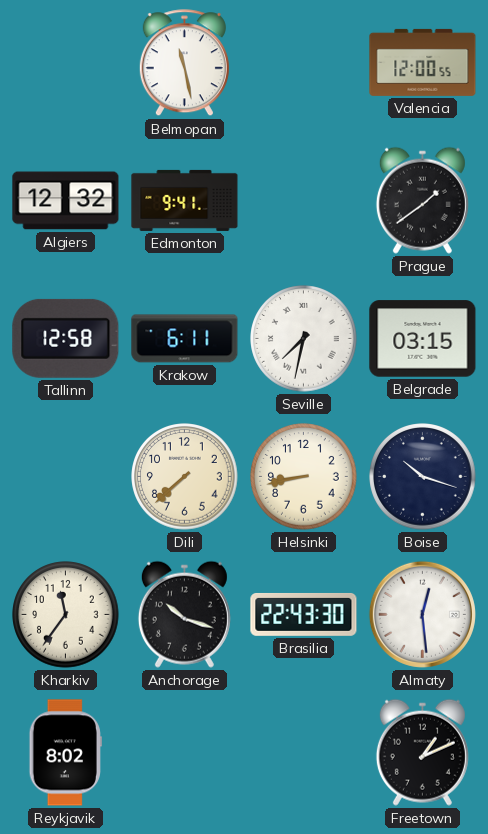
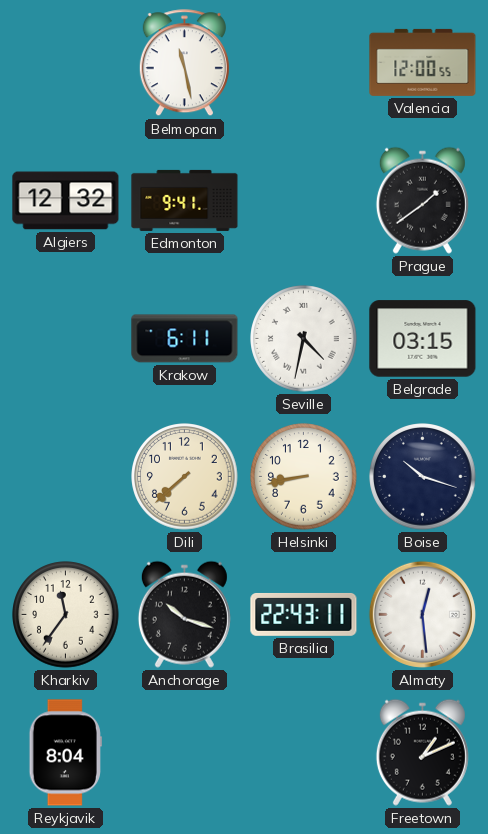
Tallinn: 12:58 -> none (66, 338)
Seville: 7:32 -> 4:32 (304, 339)
Brasilia: 22:43:30 -> 22:43:11 (304, 614)
Reykjavik: 8:02 -> 8:04 (65, 753)
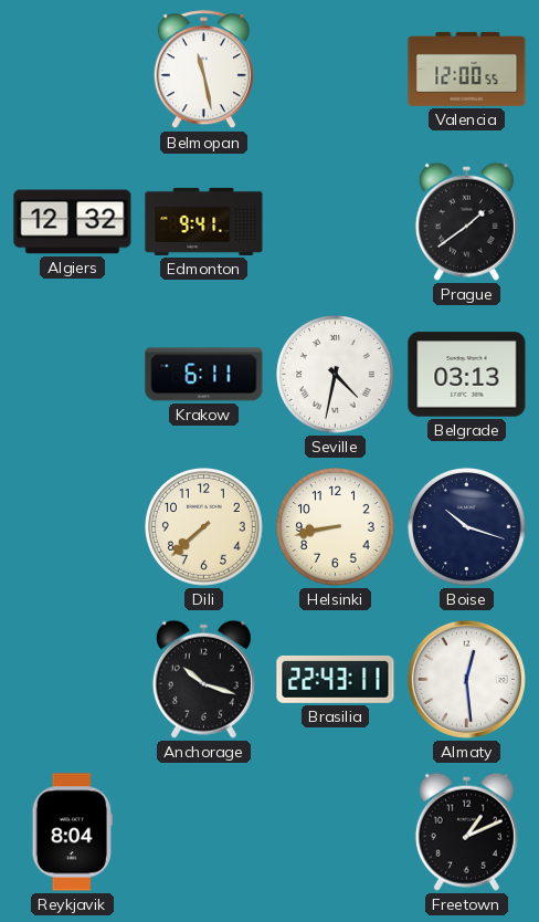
Belgrade: 03:15 -> 03:13 (467, 375)
Kharkiv: 11:36 -> none (66, 615)
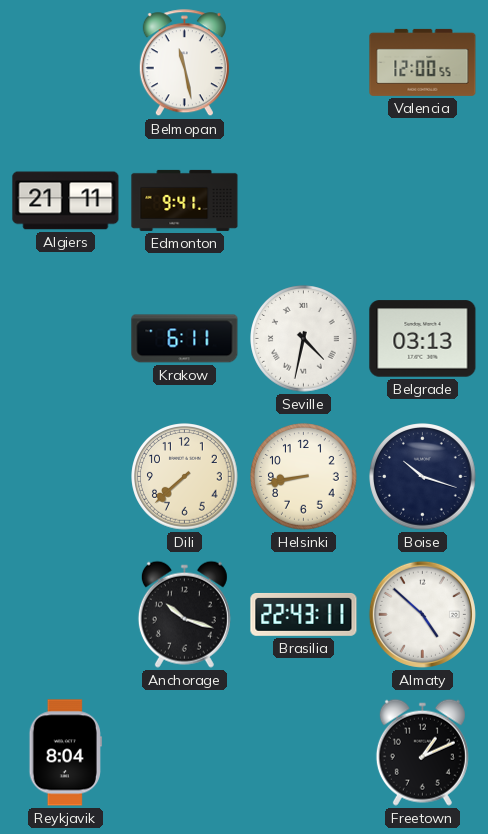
Algiers: 12:32 -> 21:11 (66, 201)
Prague: 1:39 -> none (466, 221)
Almaty: 12:29 -> 4:52 (422, 614)
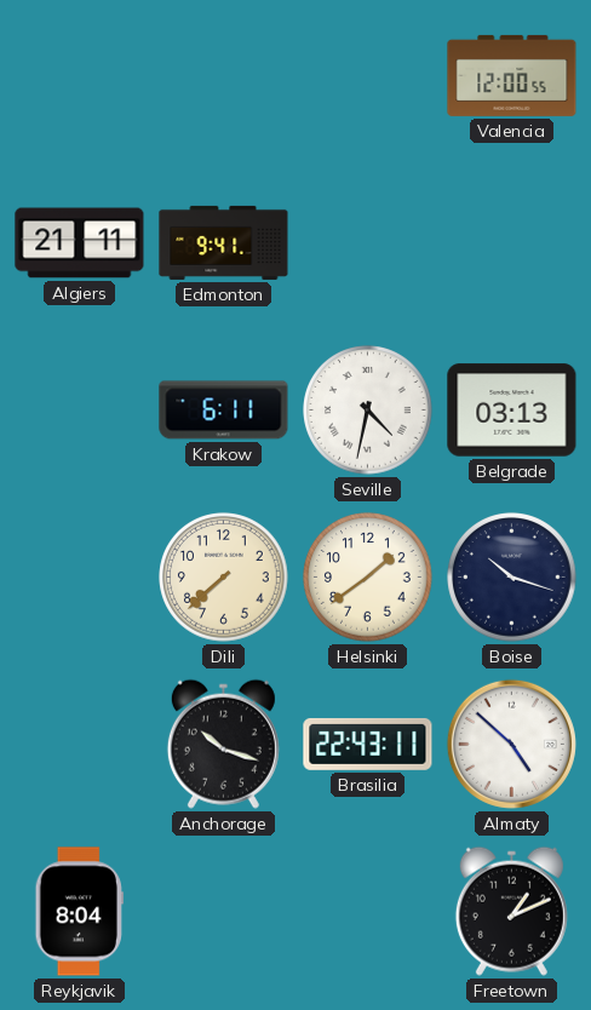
Belmopan: 11:28 -> none (184, 63)
Helsinki: 8:43 -> 1:39 (368, 578)
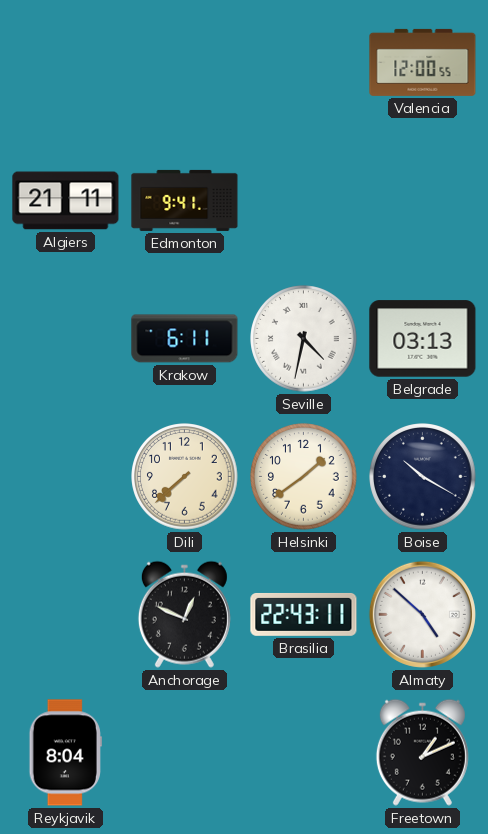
Boise: 10:18 -> 10:20 (423, 477)
Anchorage: 10:18 -> 12:49 (184, 614)
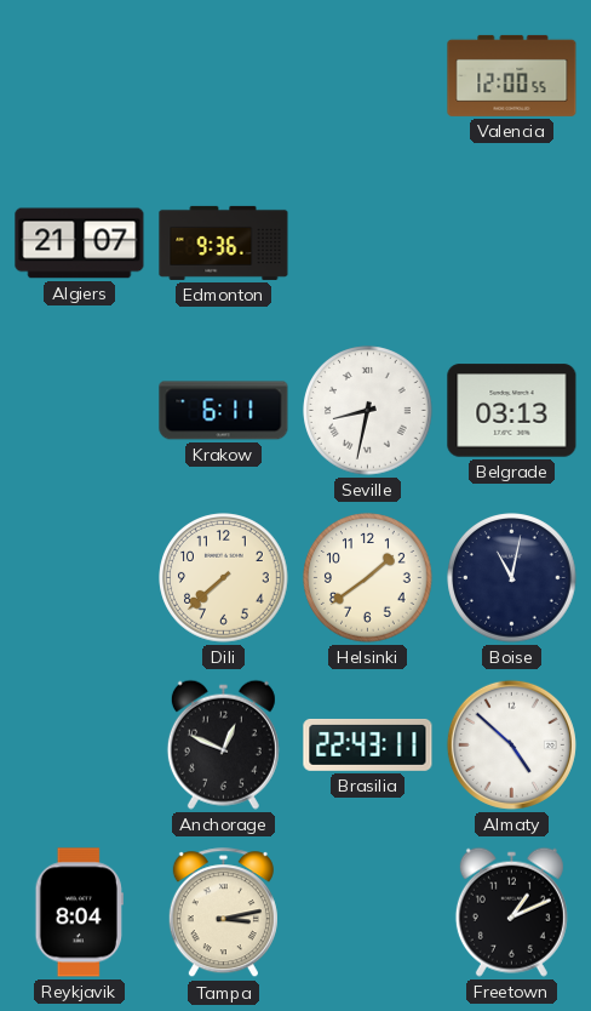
Algiers: 21:11 -> 21:07 (80, 244)
Edmonton: 9:41 -> 9:36 (224, 242)
Seville: 4:32 -> 8:32 (368, 411)
Boise: 10:20 -> 11:02 (512, 578)
Tampa: none -> 3:13 (223, 913)
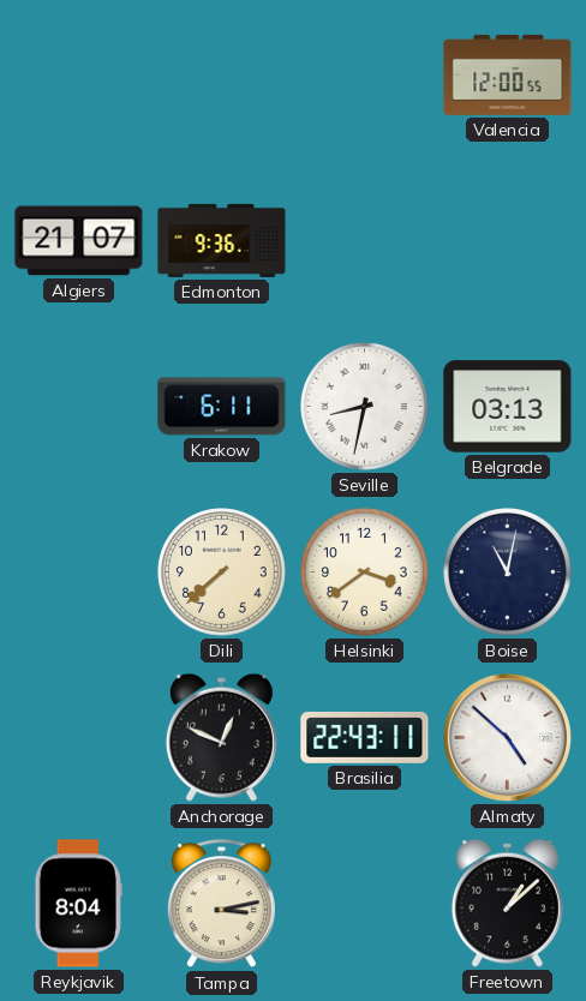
Helsinki: 1:39 -> 3:39 (365, 573)
Freetown: 1:11 -> 1:08 (507, 903)
